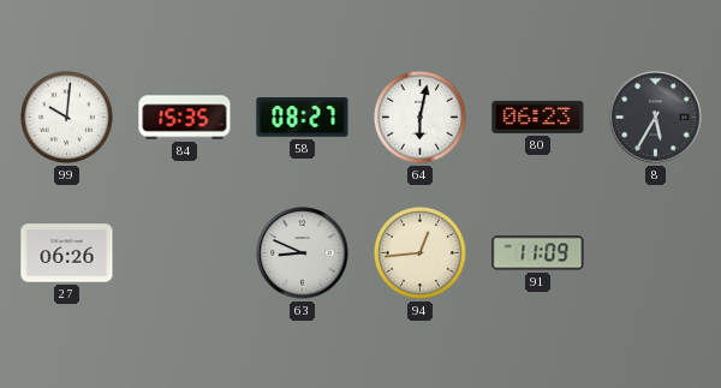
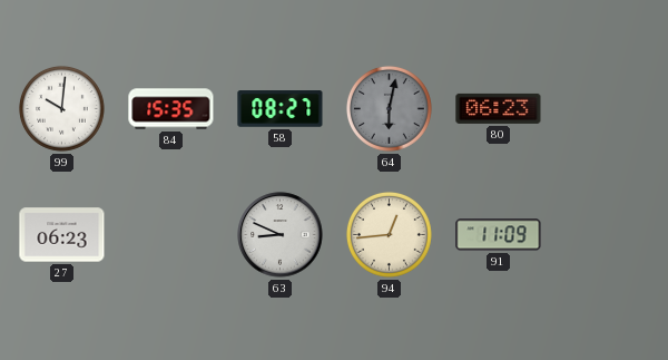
64 dial: white -> grey (389, 108)
8: 5:35 -> none (656, 118)
27: 06:26 -> 06:23 (62, 235)
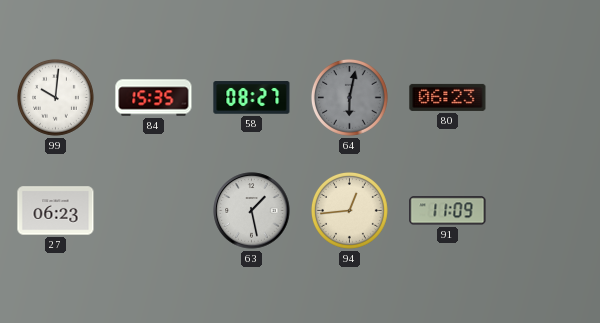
63: 8:49 -> 1:28 (252, 211)
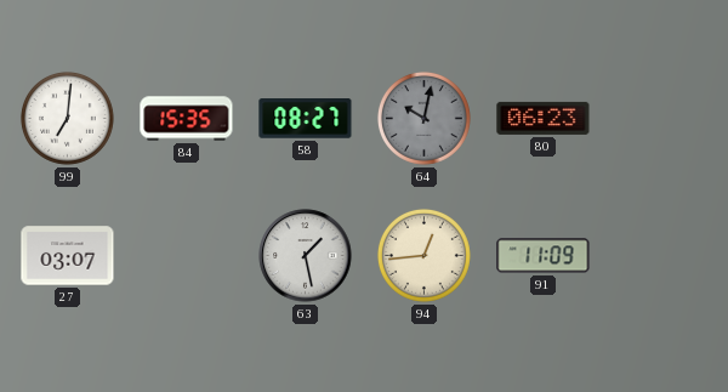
99: 10:01 -> 7:01 (67, 118)
64: 6:02 -> 10:02 (423, 118)
27: 06:23 -> 03:07 (68, 256)
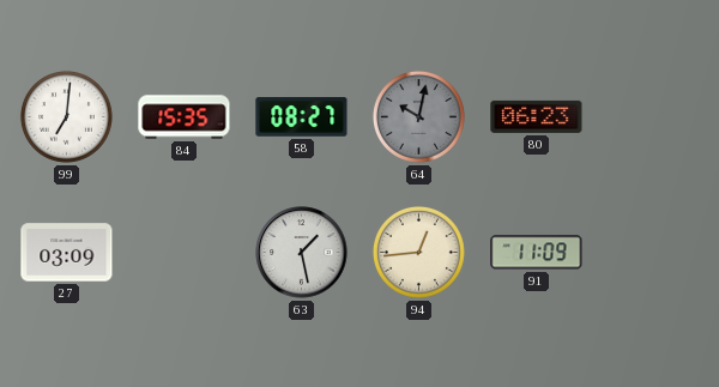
27: 03:07 -> 03:09 (67, 253)
